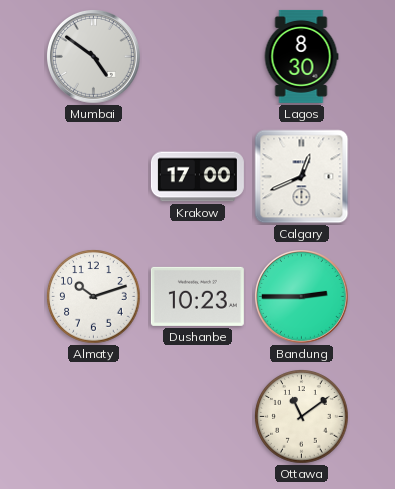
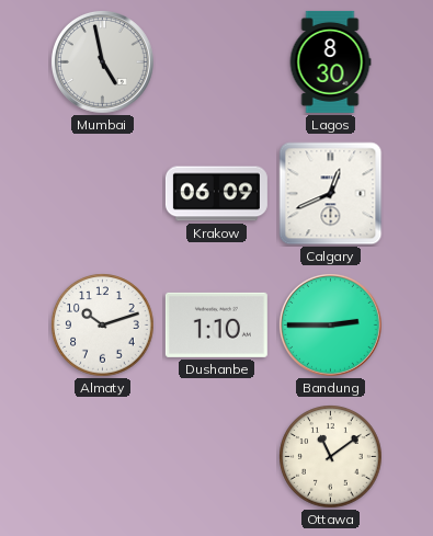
Mumbai: 4:51 -> 4:58 (103, 62)
Krakow: 17:00 -> 06:09 (216, 194)
Dushanbe: 10:23 -> 1:10 (216, 324)
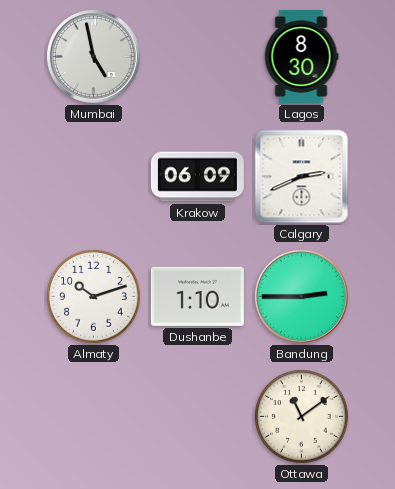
Calgary: 12:41 -> 2:41 (302, 177)
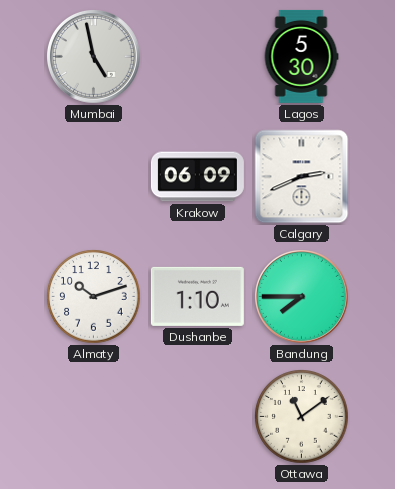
Lagos: 8:30 -> 5:30 (301, 56)
Bandung: 2:45 -> 7:45 (302, 297)
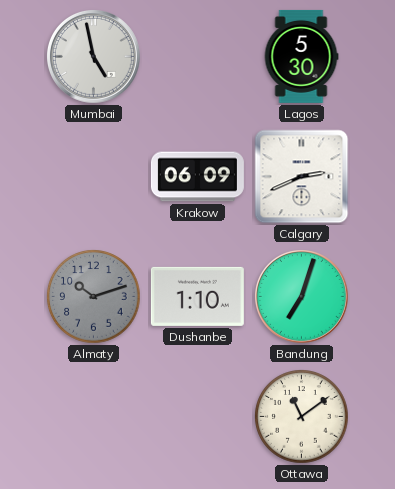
Almaty dial: white -> grey (94, 297)
Bandung: 7:45 -> 7:03 (302, 297)
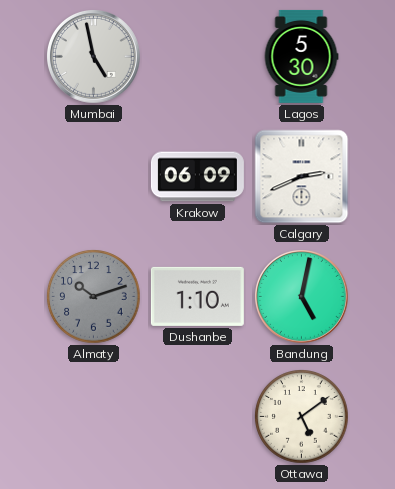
Bandung: 7:03 -> 5:02 (302, 297)
Ottawa: 11:09 -> 5:09 (302, 417)
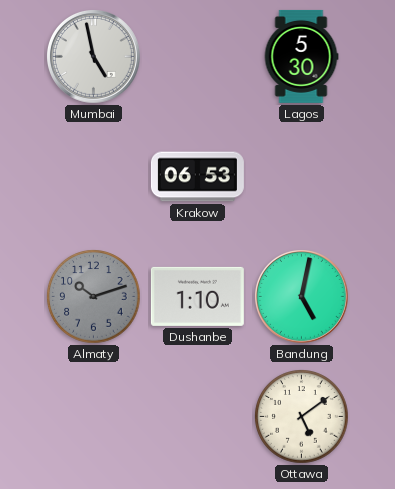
Krakow: 06:09 -> 06:53 (197, 177)
Calgary: 2:41 -> none (302, 177)
